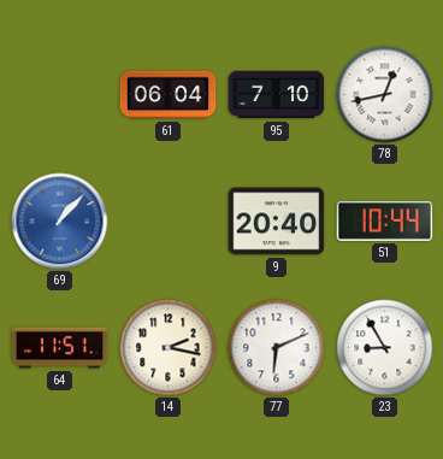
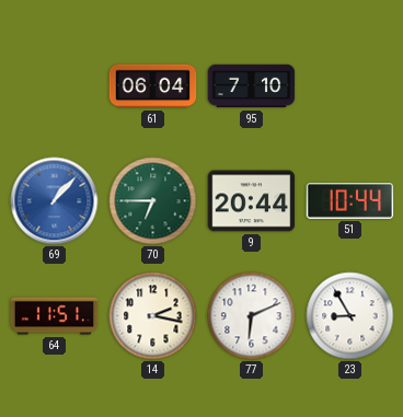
78: 12:43 -> none (385, 95)
70: none -> 6:45 (153, 201)
9: 20:40 -> 20:44 (252, 201)
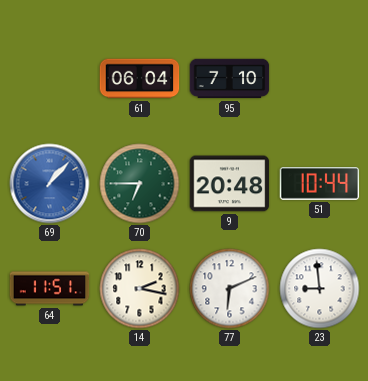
9: 20:44 -> 20:48 (230, 184)
23: 8:55 -> 8:59 (320, 289)
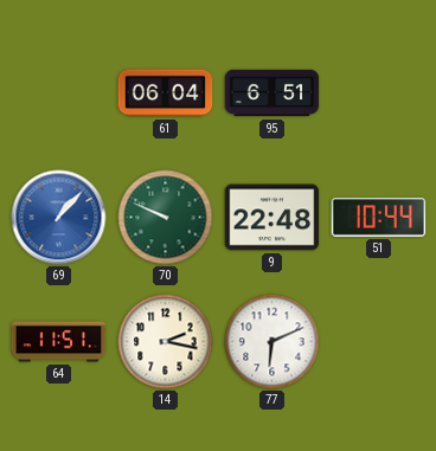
95: 7:10 -> 6:51 (272, 94)
70: 6:45 -> 9:49 (166, 218)
9: 20:48 -> 22:48 (272, 218)
23: 8:59 -> none (320, 289)
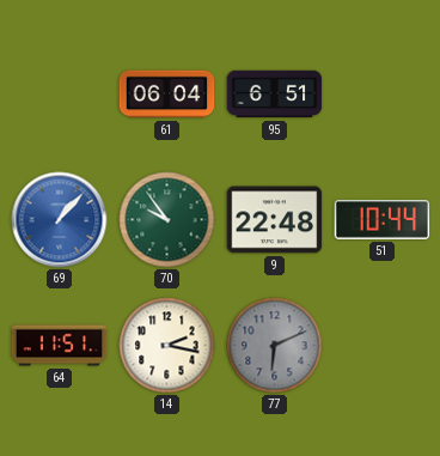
70: 9:49 -> 9:54 (167, 220)
77 dial: white -> grey (275, 346)
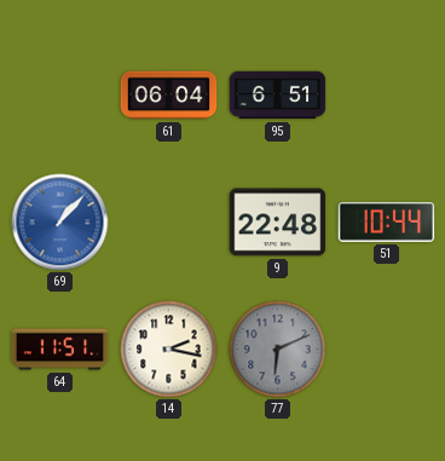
70: 9:54 -> none (167, 220)
